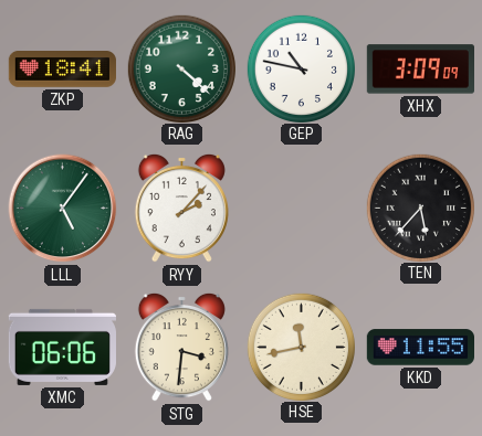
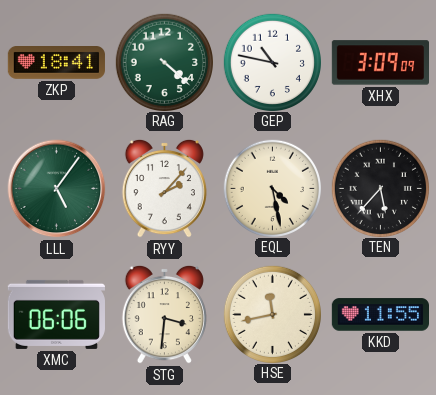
EQL: none -> 4:28 (272, 188)
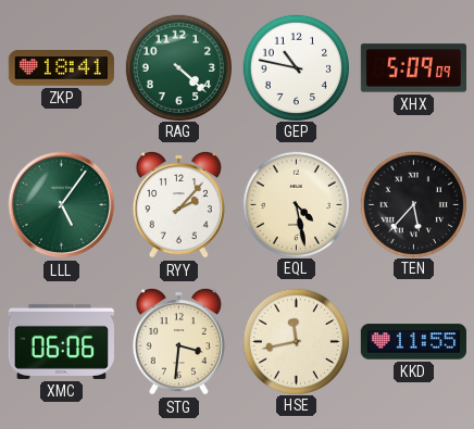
XHX: 3:09 -> 5:09 (413, 68)
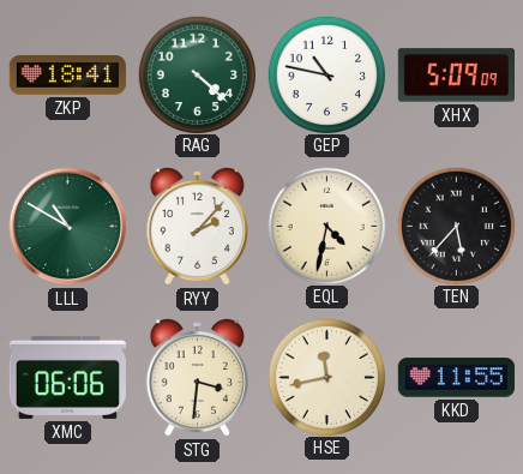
LLL: 5:06 -> 10:50 (68, 227)
EQL: 4:28 -> 4:32 (326, 226)
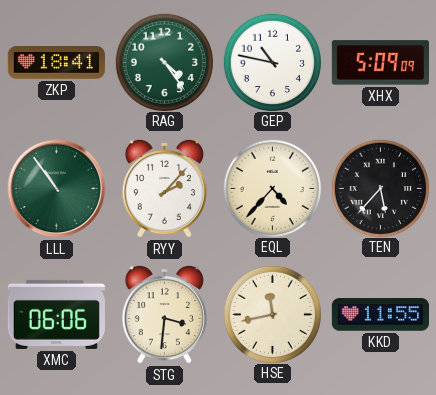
RAG: 4:22 -> 4:24 (164, 62)
LLL: 10:50 -> 10:54 (57, 189)
EQL: 4:32 -> 4:37 (272, 188)
